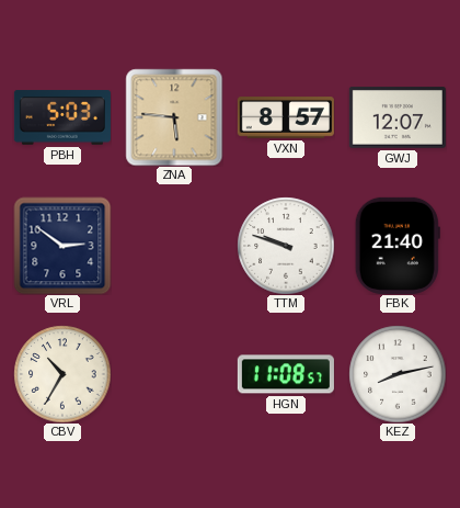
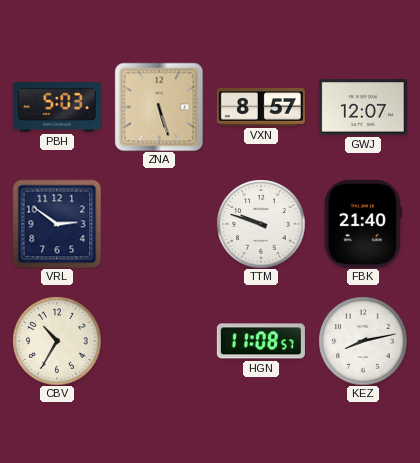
ZNA: 5:46 -> 5:27 (159, 107)
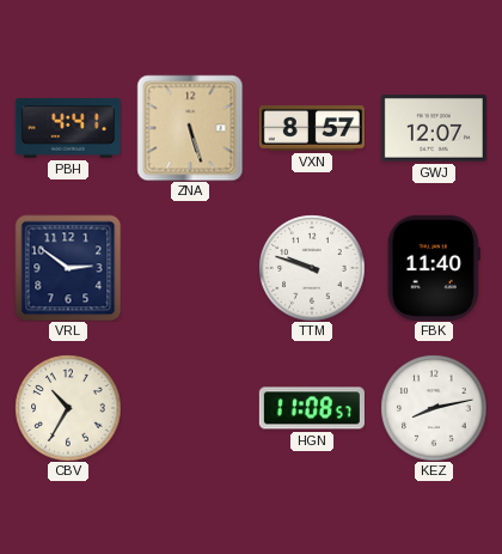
PBH: 5:03 -> 4:41 (68, 128)
FBK: 21:40 -> 11:40 (434, 268)
